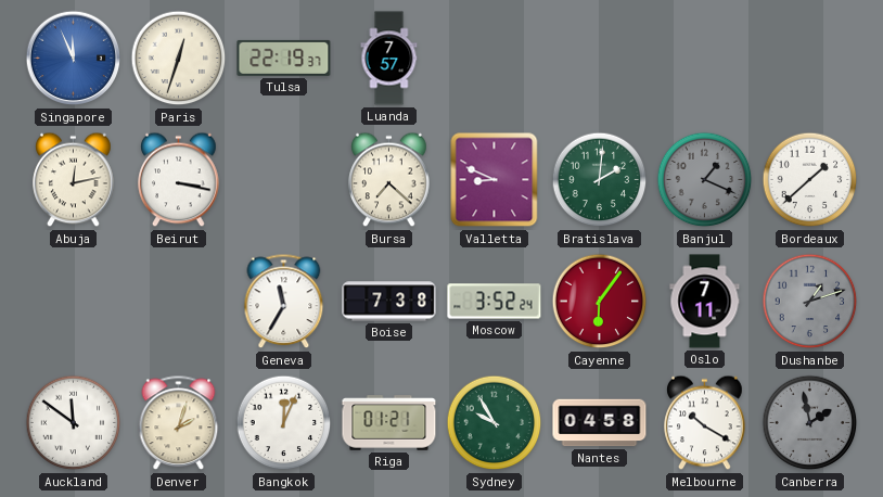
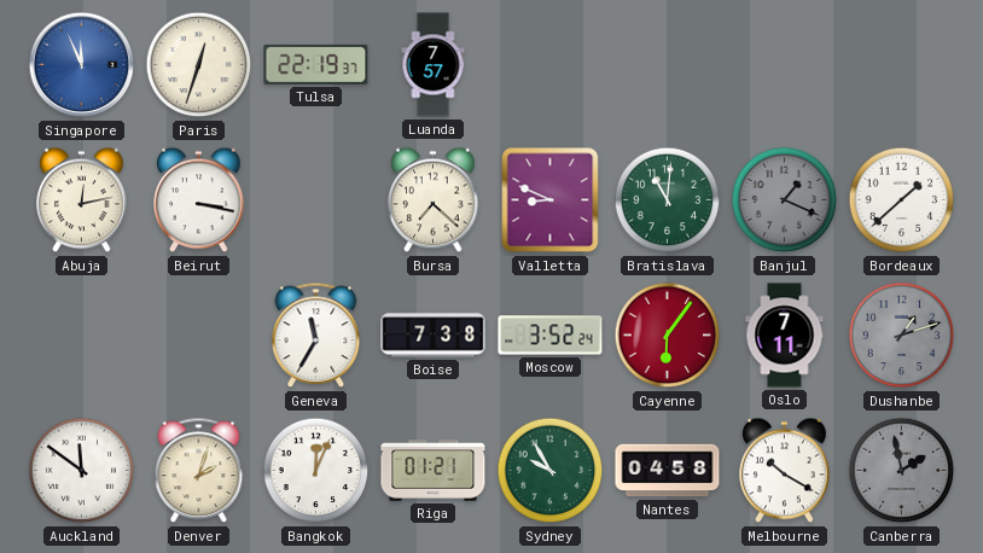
Bratislava: 2:01 -> 11:01 (668, 200)
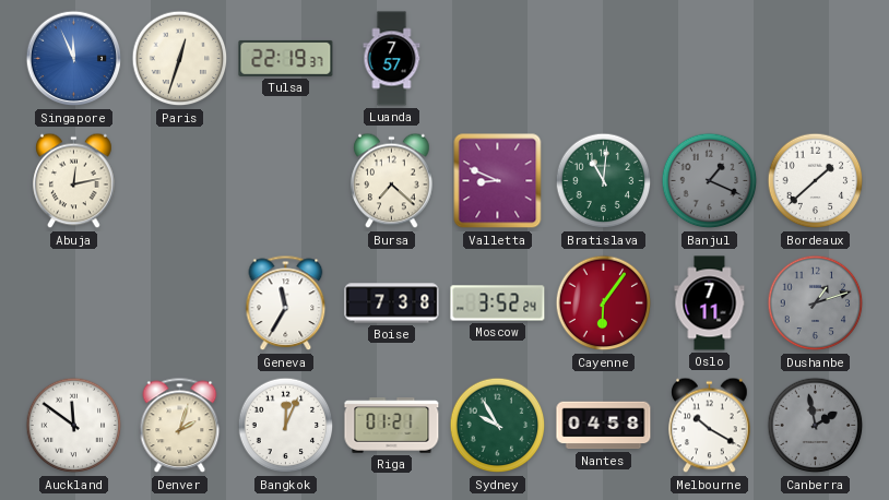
Beirut: 3:17 -> none (199, 200)
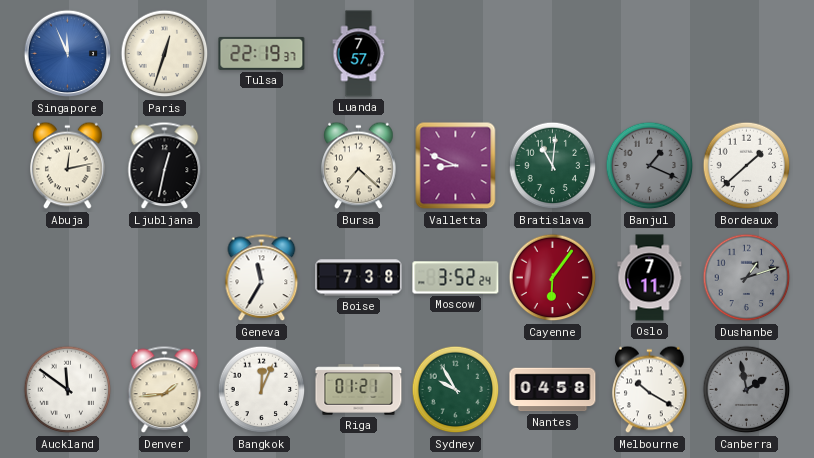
Ljubljana: none -> 12:32 (165, 166)
Denver: 2:03 -> 1:44 (165, 390)
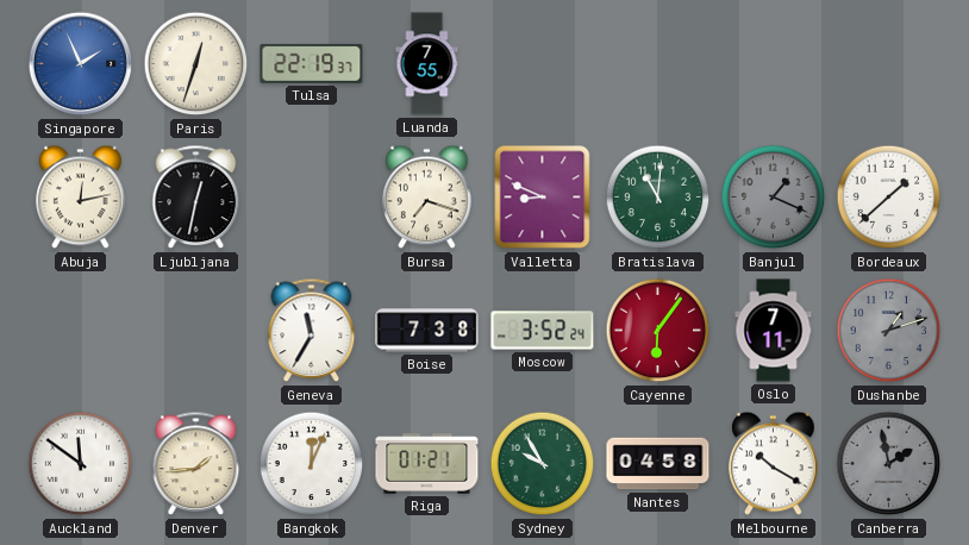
Singapore: 11:56 -> 1:56 (81, 64)
Luanda: 7:57 -> 7:55 (427, 64)
Bursa: 7:22 -> 7:18 (427, 198)
